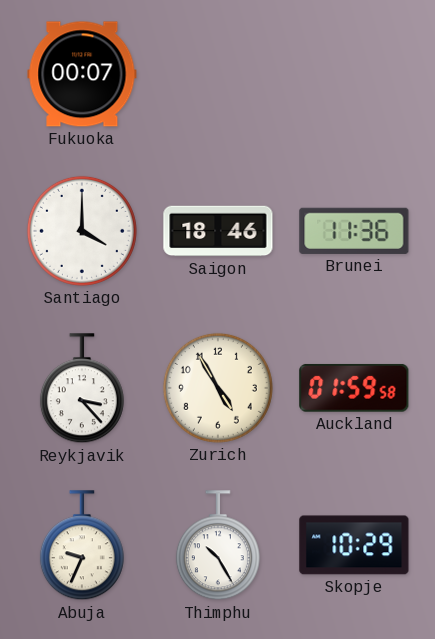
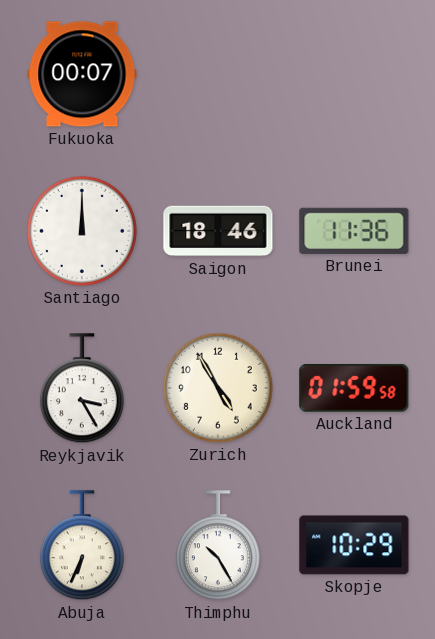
Santiago: 4:00 -> 12:00 (82, 231)
Reykjavik: 3:23 -> 3:25 (82, 389)
Abuja: 9:34 -> 6:34 (82, 546)
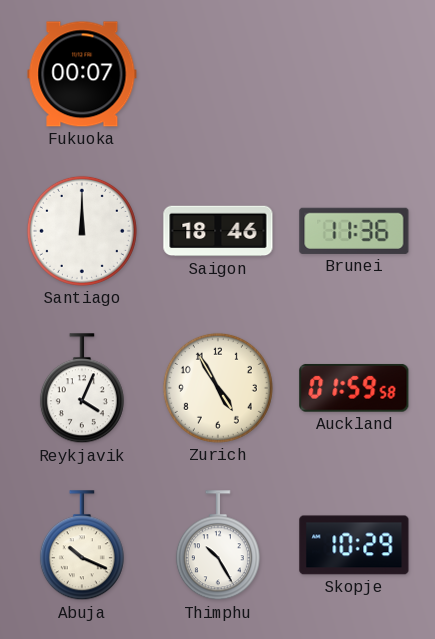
Reykjavik: 3:25 -> 4:04 (82, 389)
Abuja: 6:34 -> 10:19 (82, 546)
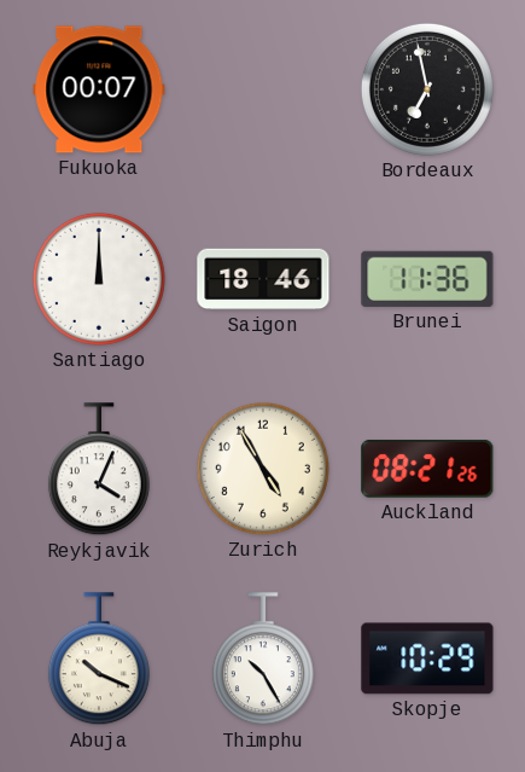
Bordeaux: none -> 6:58 (427, 89)
Auckland: 01:59 -> 08:21 (427, 469)
